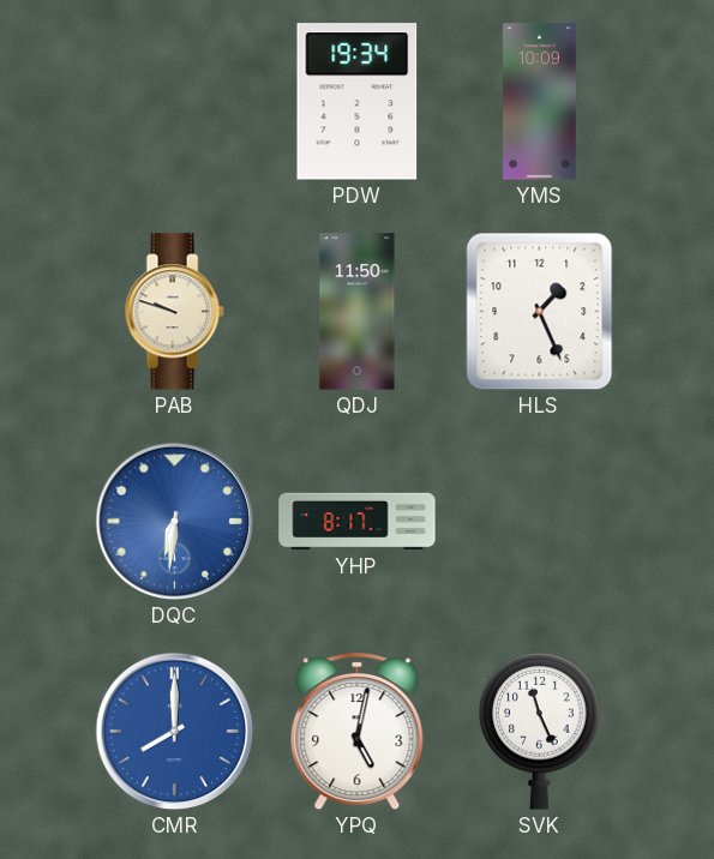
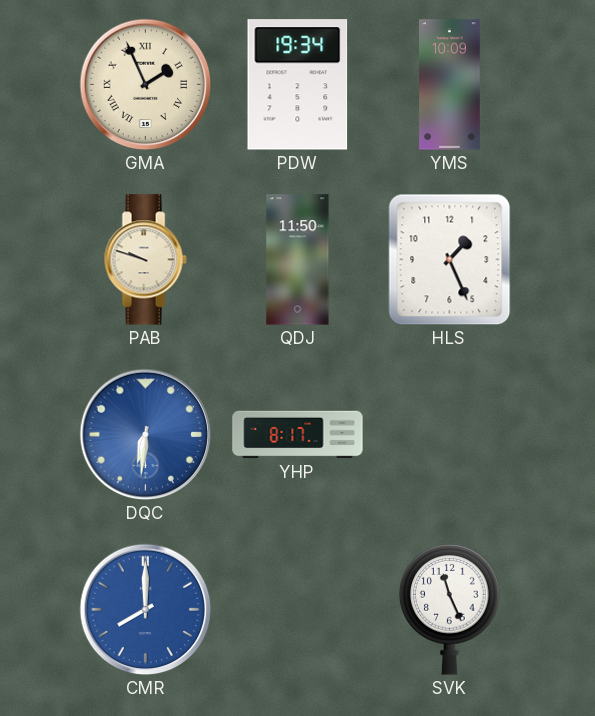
GMA: none -> 1:56 (146, 85)
YPQ: 5:02 -> none (358, 732)
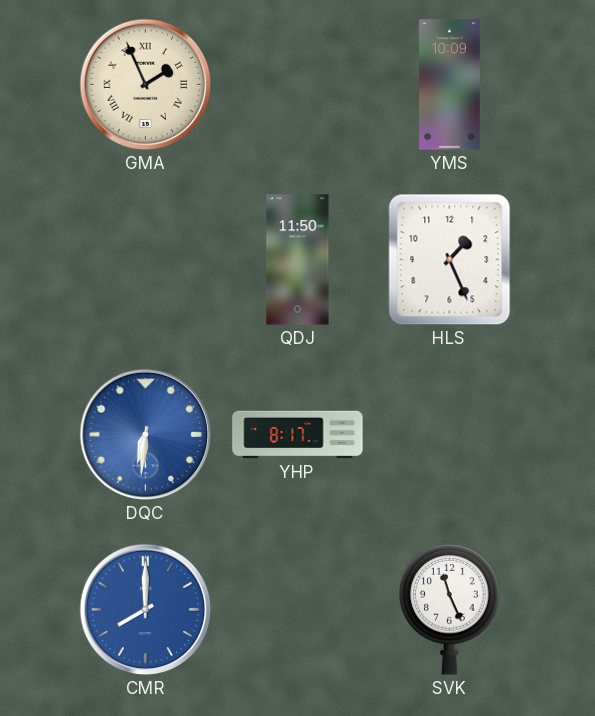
PDW: 19:34 -> none (298, 85)
PAB: 9:48 -> none (145, 260)
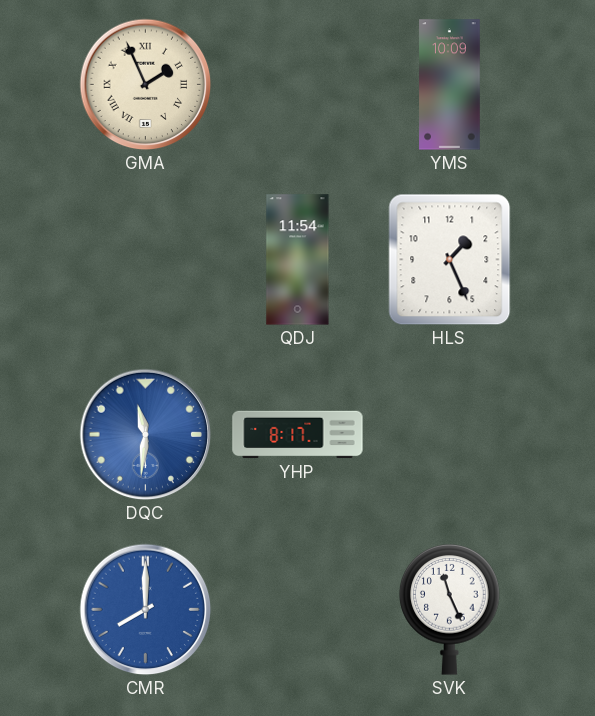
QDJ: 11:50 -> 11:54 (298, 260)
DQC: 6:31 -> 11:31 (146, 435)
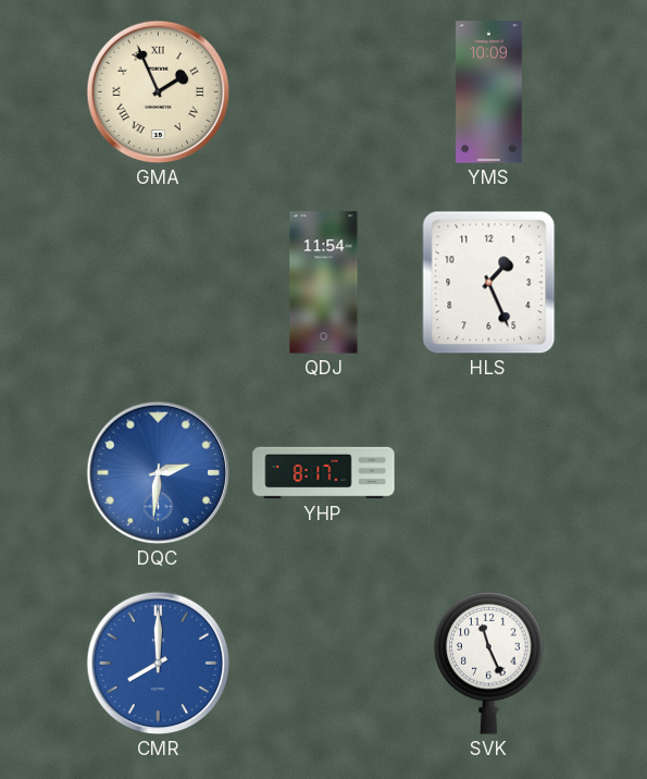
DQC: 11:31 -> 2:31 (159, 473)
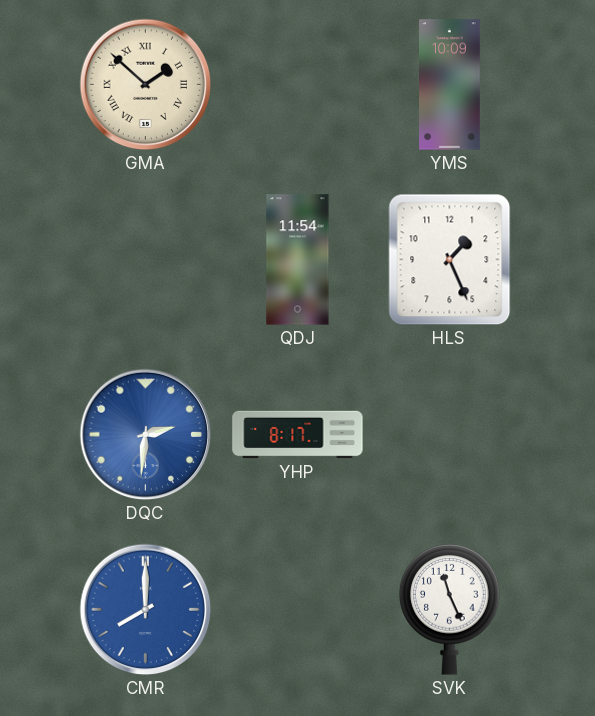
GMA: 1:56 -> 1:52 (146, 85)
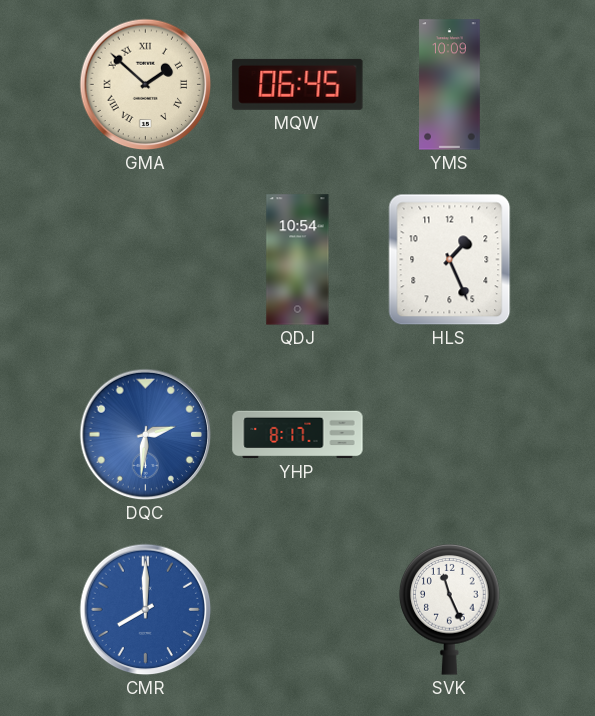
MQW: none -> 06:45 (298, 84)
QDJ: 11:54 -> 10:54 (298, 260)
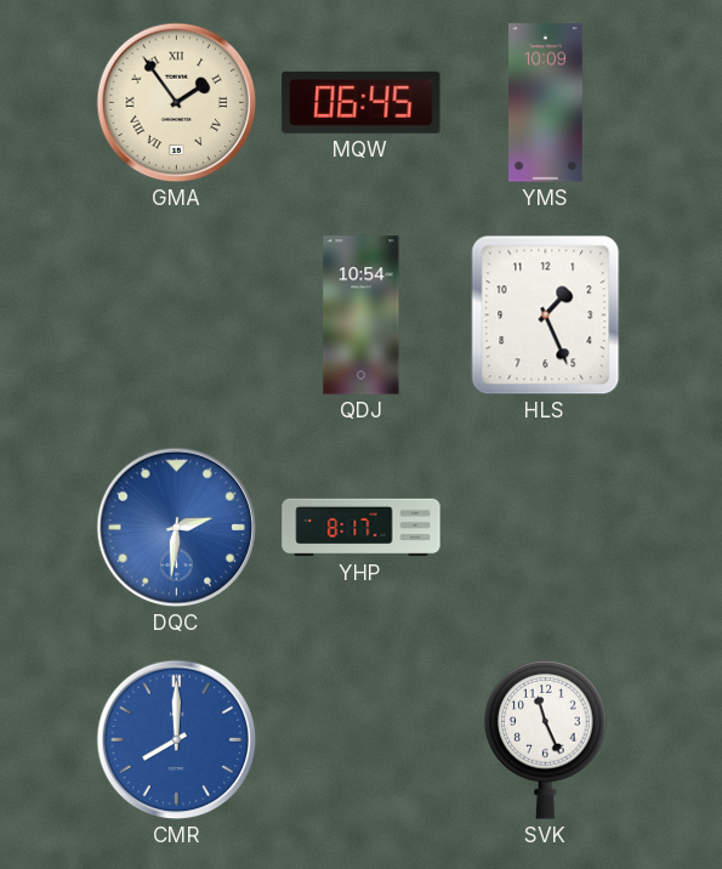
GMA: 1:52 -> 1:54 (177, 103)
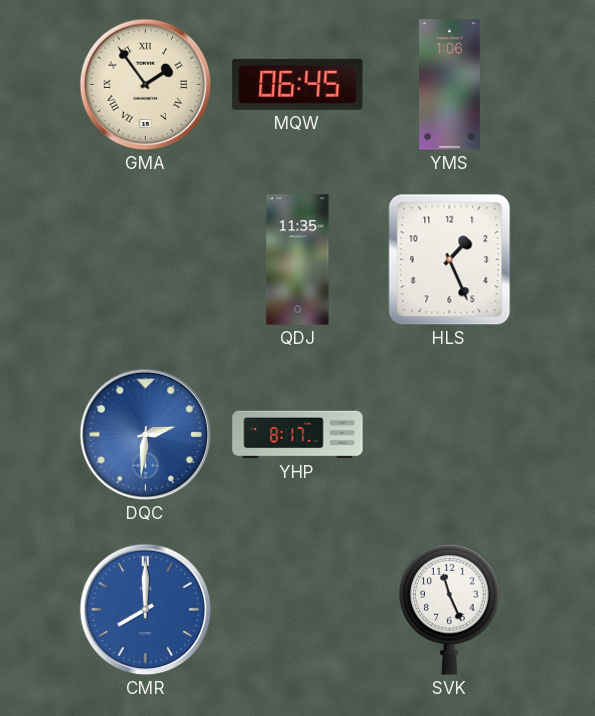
YMS: 10:09 -> 1:06 (450, 85)
QDJ: 10:54 -> 11:35 (298, 260)
